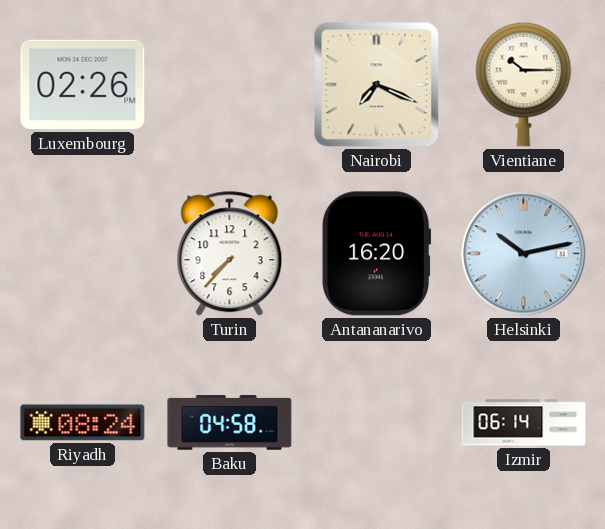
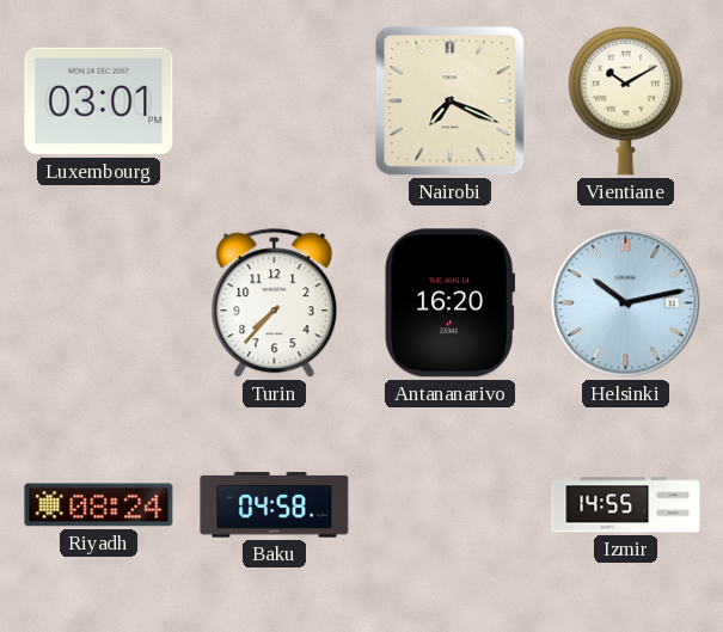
Luxembourg: 02:26 -> 03:01 (99, 102)
Vientiane: 10:15 -> 10:10 (626, 100)
Izmir: 06:14 -> 14:55 (626, 505)
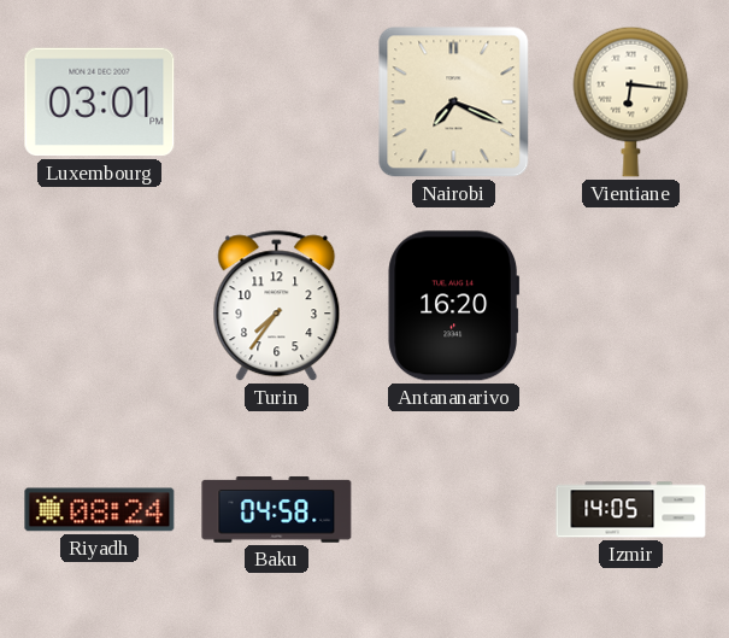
Vientiane: 10:10 -> 6:16 (631, 101)
Turin: 7:37 -> 7:36 (277, 306)
Helsinki: 10:13 -> none (626, 303)
Izmir: 14:55 -> 14:05 (631, 510)
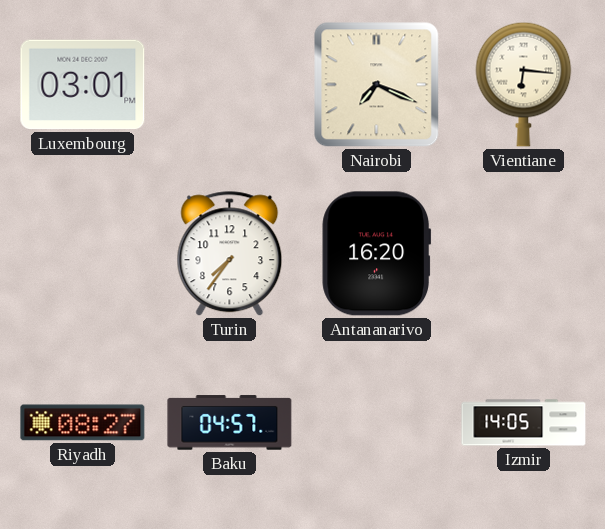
Riyadh: 08:24 -> 08:27 (83, 423)
Baku: 04:58 -> 04:57 (230, 423)
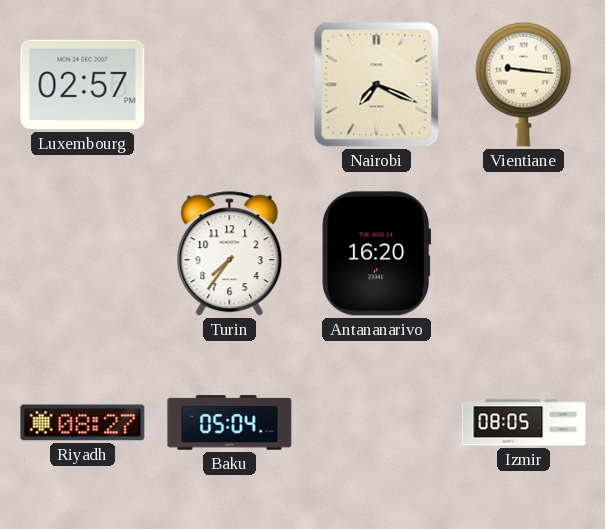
Luxembourg: 03:01 -> 02:57 (83, 85)
Vientiane: 6:16 -> 9:16 (524, 84)
Baku: 04:57 -> 05:04 (230, 423)
Izmir: 14:05 -> 08:05 (524, 423)
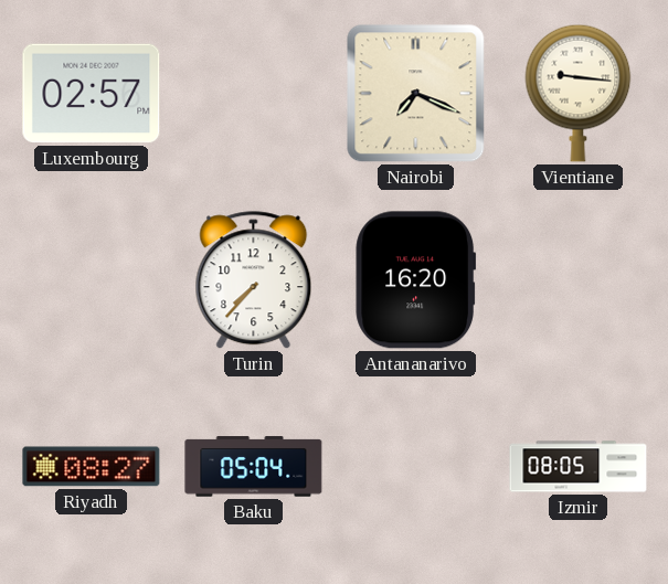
Turin: 7:36 -> 7:37 (254, 280)
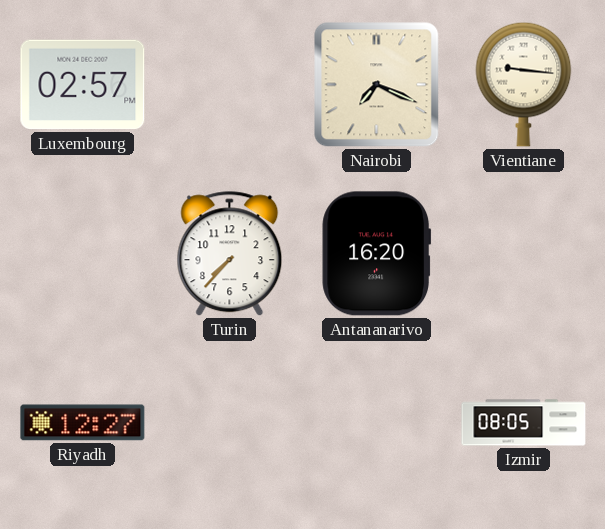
Riyadh: 08:27 -> 12:27 (83, 423)
Baku: 05:04 -> none (254, 467)
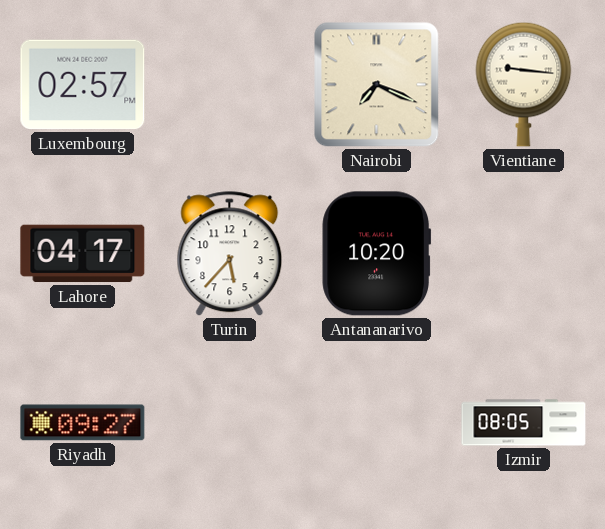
Lahore: none -> 04:17 (83, 254)
Turin: 7:37 -> 5:37 (230, 254)
Antananarivo: 16:20 -> 10:20 (377, 254)
Riyadh: 12:27 -> 09:27 (83, 423)
